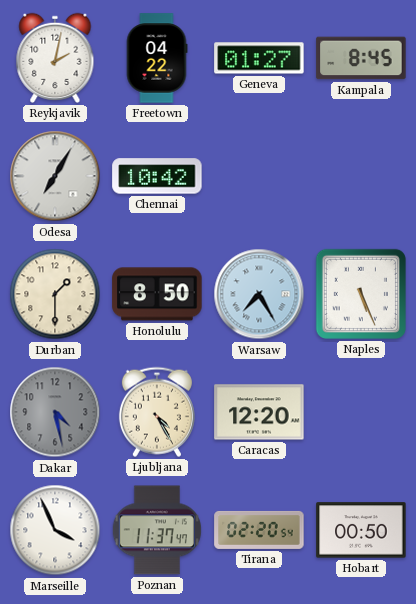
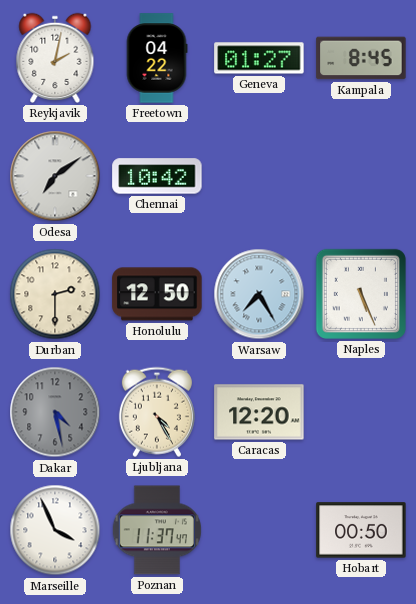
Odesa: 7:05 -> 7:09 (55, 176)
Durban: 1:30 -> 2:30 (55, 294)
Honolulu: 8:50 -> 12:50 (157, 294)
Tirana: 02:20 -> none (259, 530)
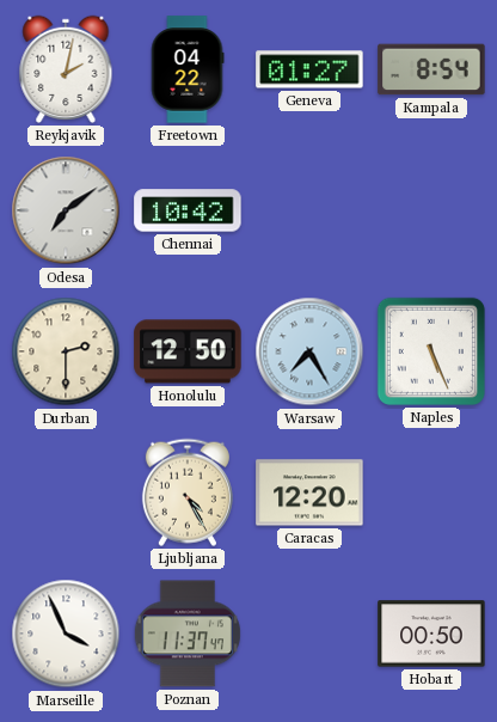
Kampala: 8:45 -> 8:54 (431, 69)
Dakar: 4:28 -> none (55, 412)
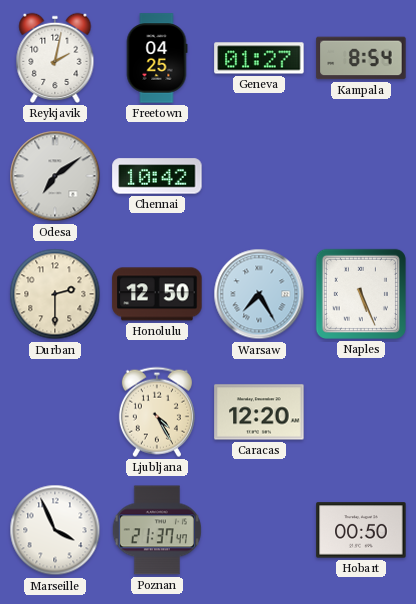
Freetown: 04:22 -> 04:25 (157, 58)
Poznan: 11:37 -> 21:37 (157, 530)
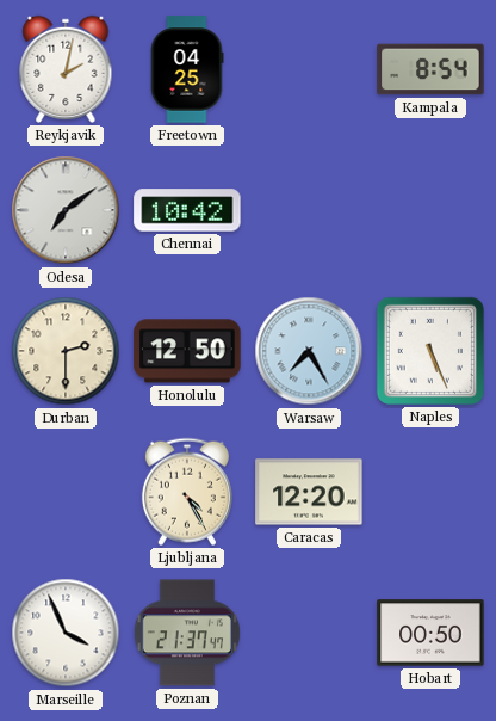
Geneva: 01:27 -> none (259, 58)
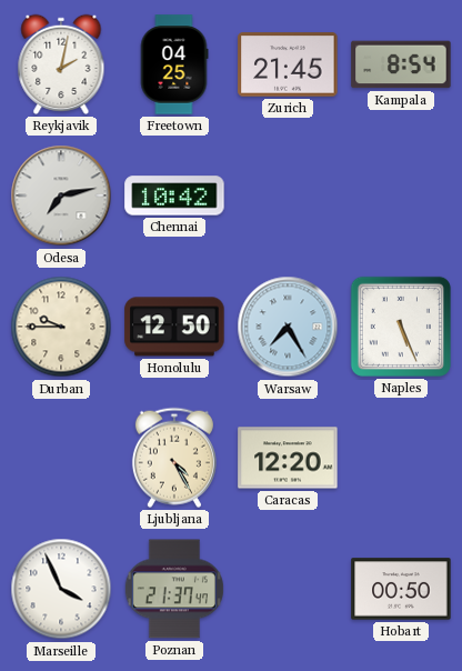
Zurich: none -> 21:45 (288, 64)
Odesa: 7:09 -> 7:13 (61, 196)
Durban: 2:30 -> 9:45 (61, 327)
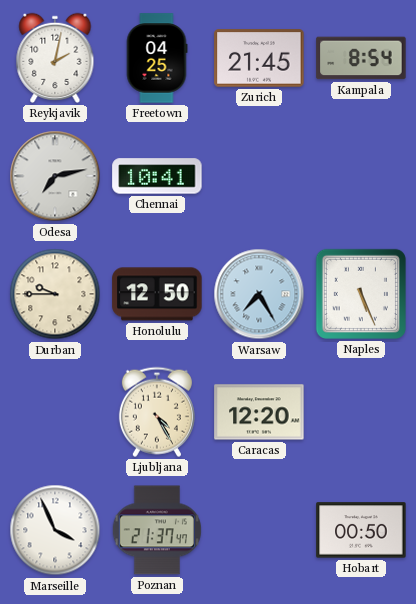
Chennai: 10:42 -> 10:41 (157, 176)
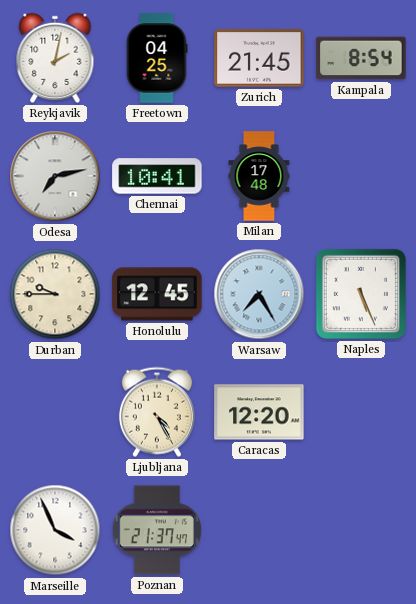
Milan: none -> 17:48 (259, 176)
Honolulu: 12:50 -> 12:45 (157, 294)
Hobart: 00:50 -> none (361, 530)
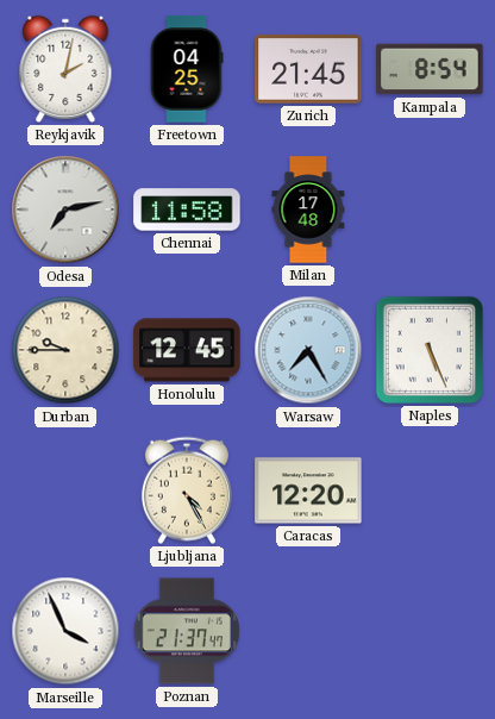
Chennai: 10:41 -> 11:58 (187, 210)
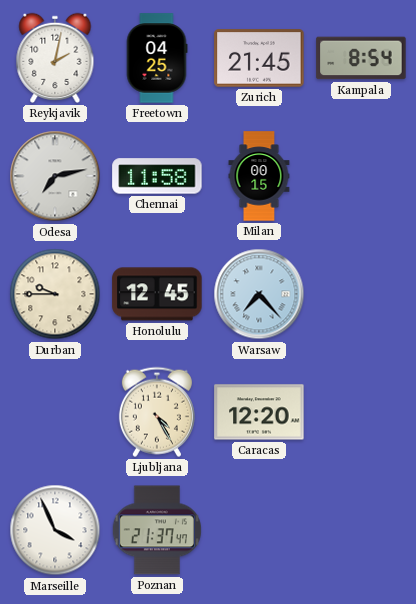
Milan: 17:48 -> 00:15 (259, 176)
Warsaw: 7:25 -> 7:23 (259, 294)
Naples: 5:26 -> none (430, 350)
